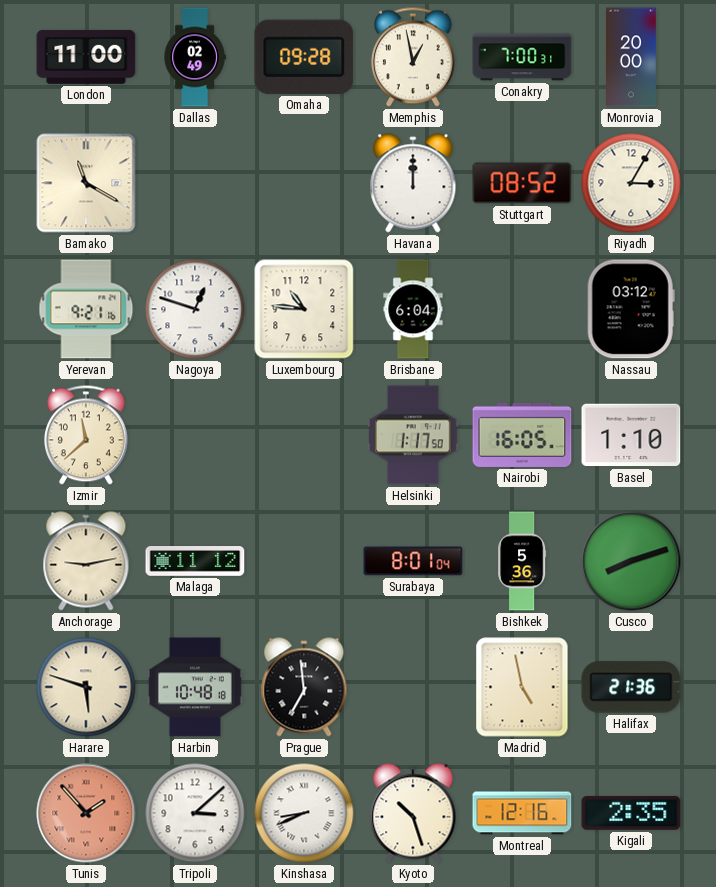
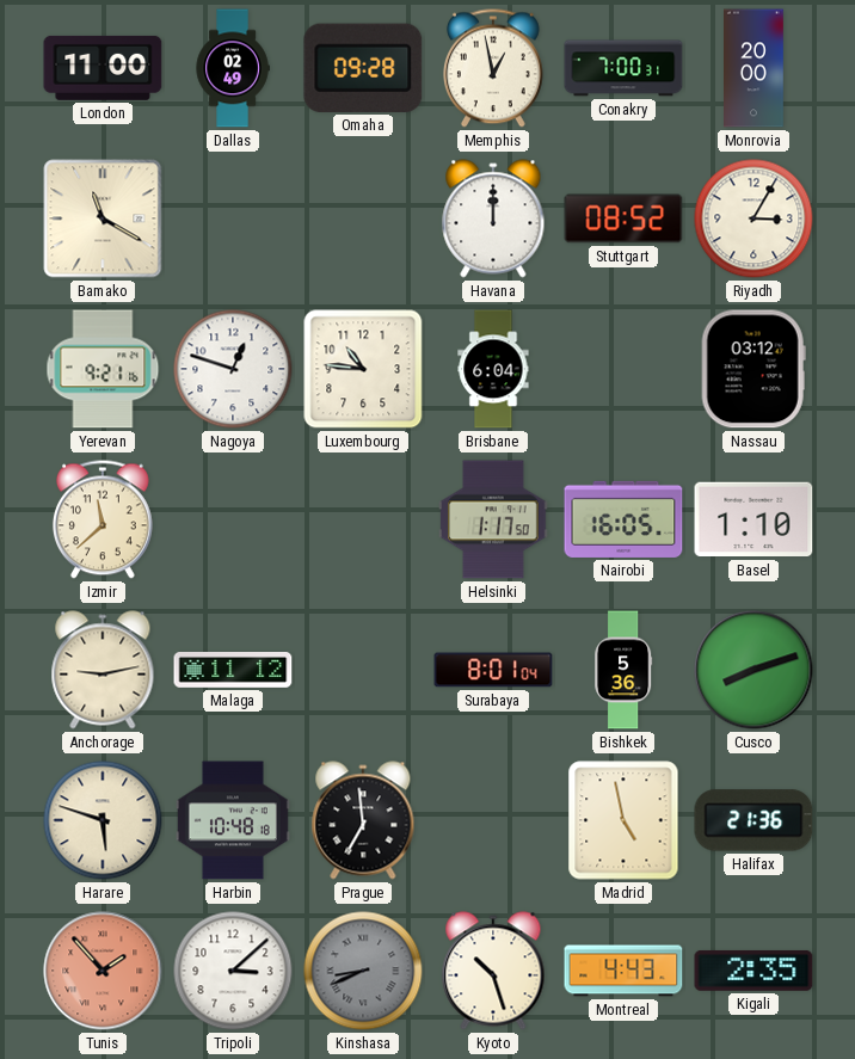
Kinshasa dial: white -> grey (363, 971)
Montreal: 12:16 -> 4:43 (623, 971)
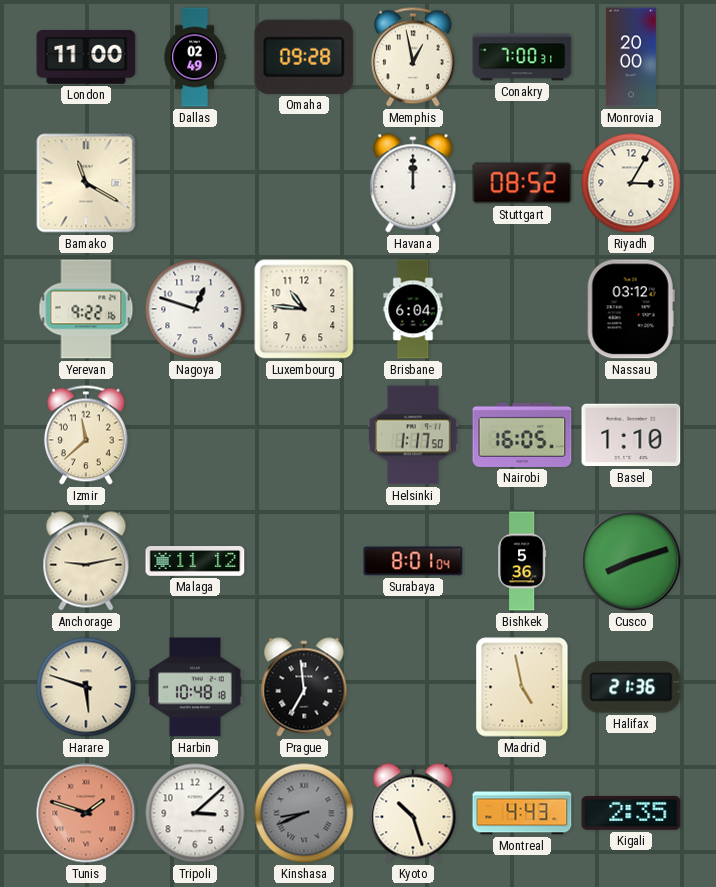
Yerevan: 9:21 -> 9:22 (86, 309)
Tunis: 1:53 -> 1:48 (86, 813)
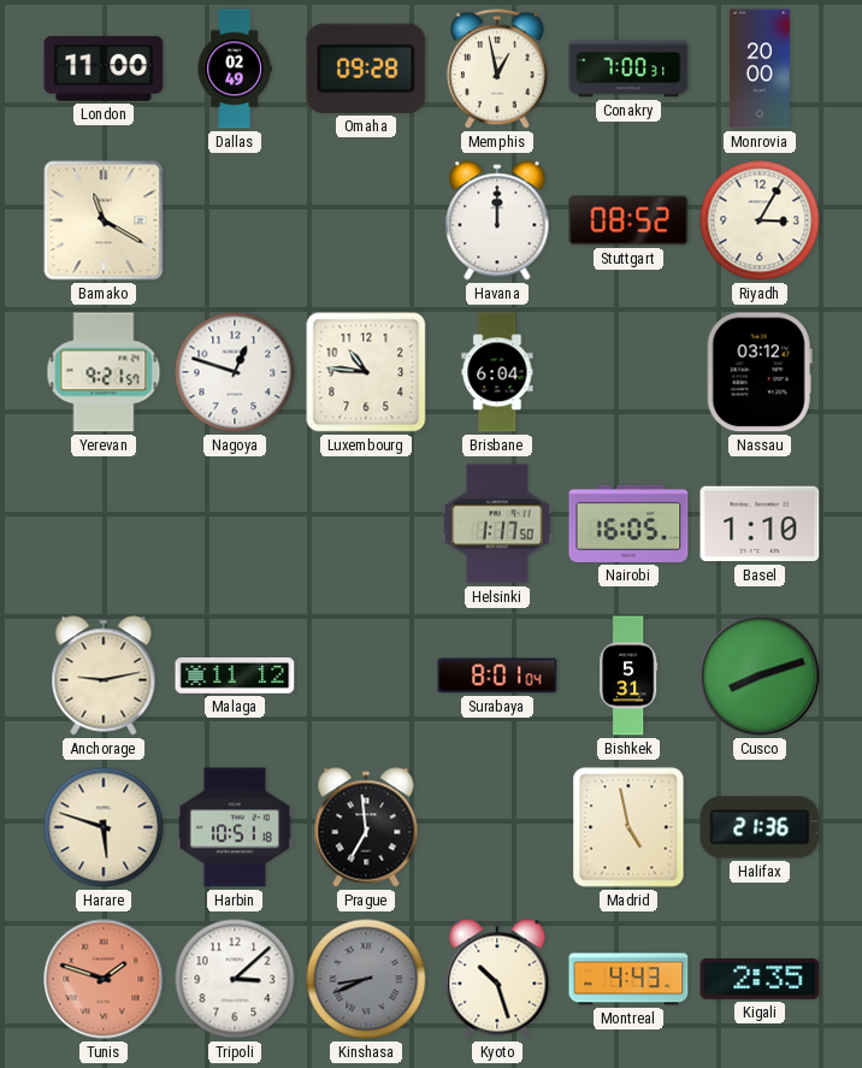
Yerevan: 9:22 -> 9:21 (104, 372)
Izmir: 11:38 -> none (86, 435)
Bishkek: 5:36 -> 5:31 (628, 675)
Harbin: 10:48 -> 10:51 (235, 827)
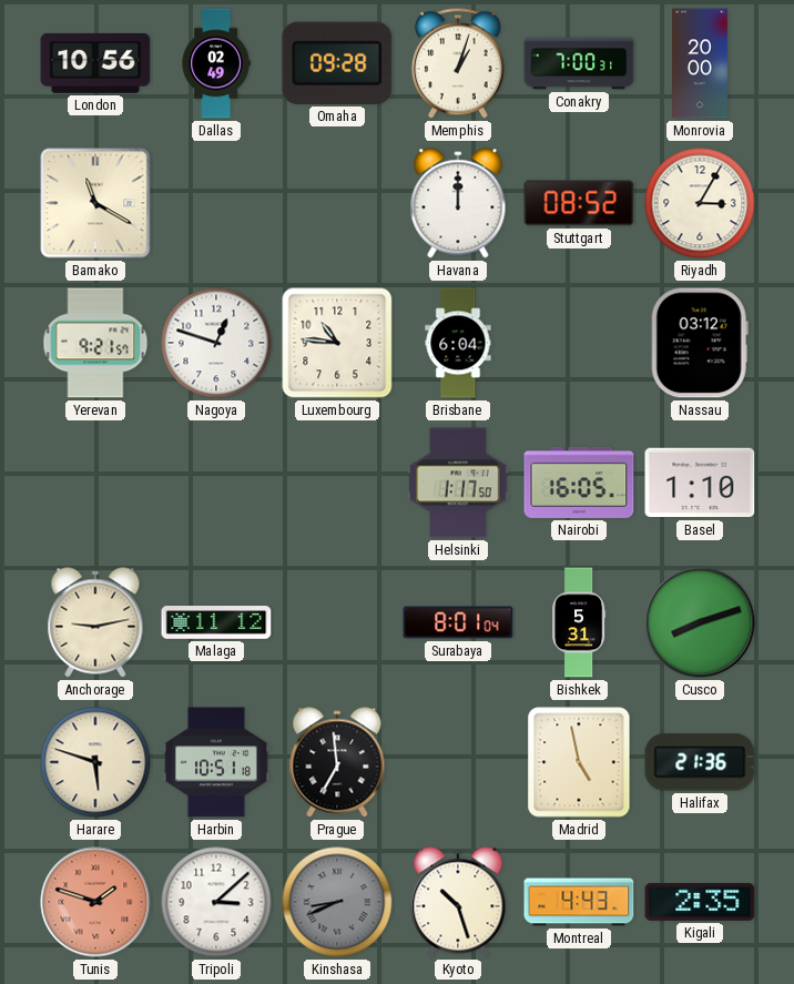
London: 11:00 -> 10:56 (95, 63)
Memphis: 12:58 -> 1:03 (458, 63)
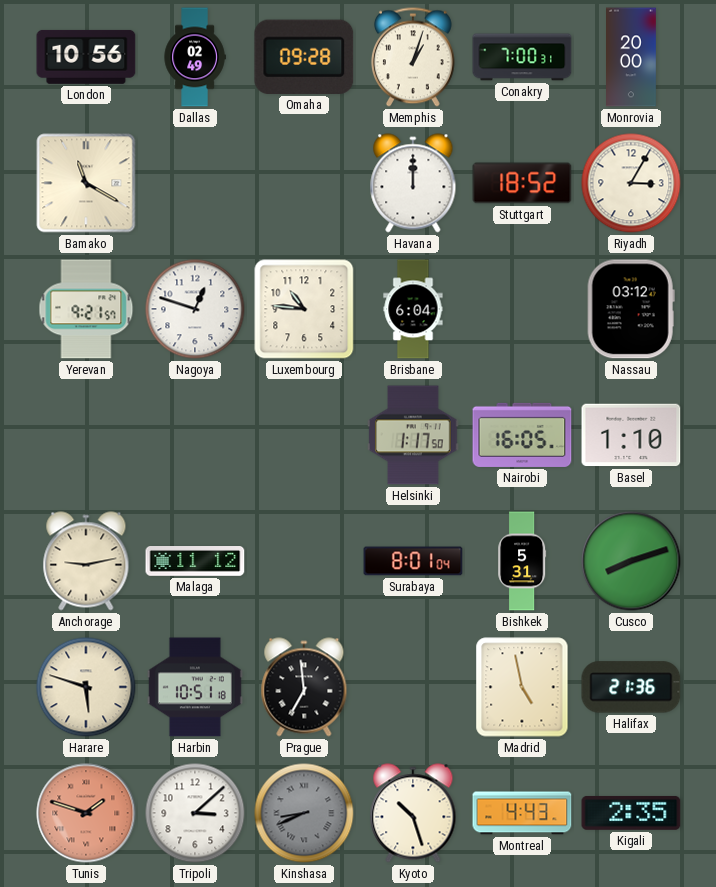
Stuttgart: 08:52 -> 18:52 (522, 183)
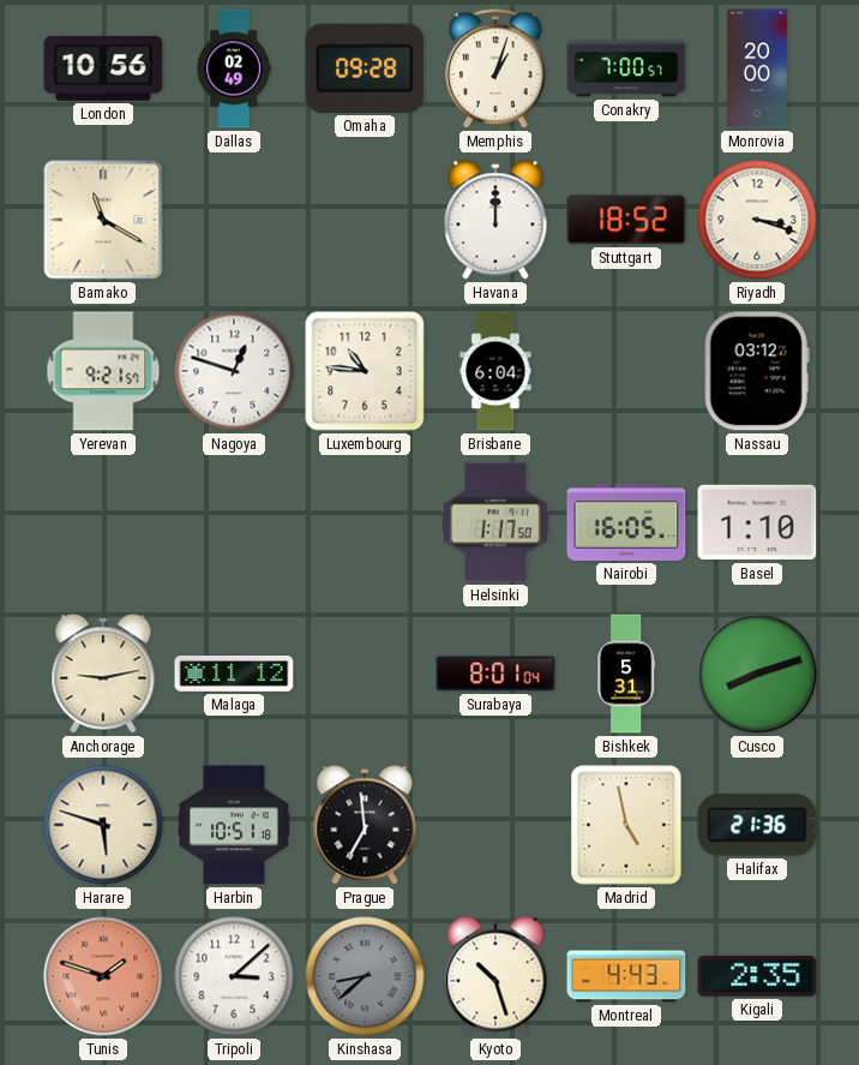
Conakry: 7:00:31 -> 7:00:57 (626, 68)
Riyadh: 3:05 -> 3:18 (757, 220)
Kinshasa: 8:41 -> 8:38 (365, 976)
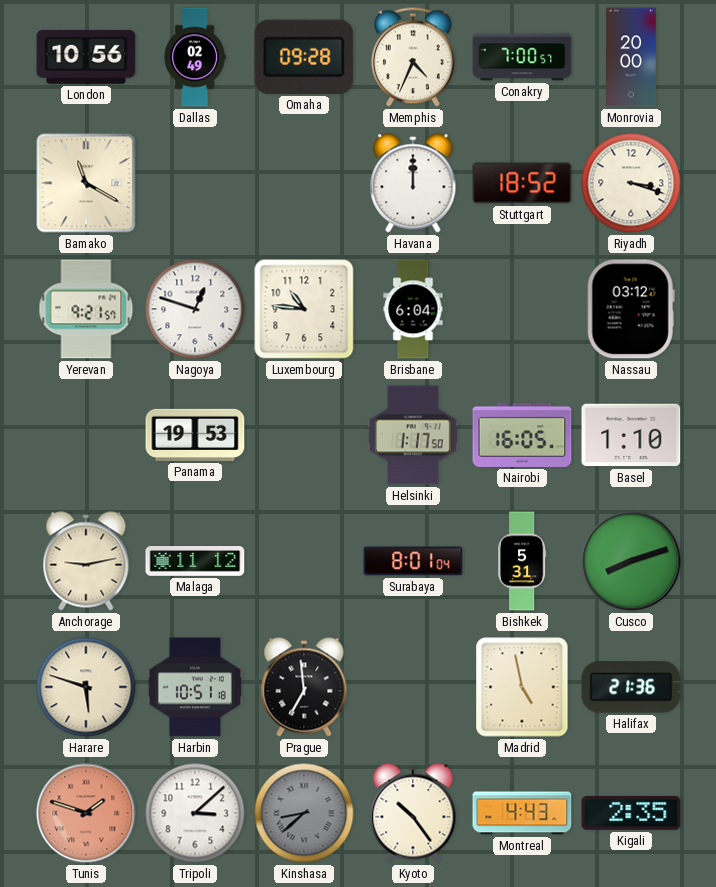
Memphis: 1:03 -> 4:34 (413, 57)
Panama: none -> 19:53 (195, 435)
Kyoto: 10:27 -> 10:24 (413, 813)
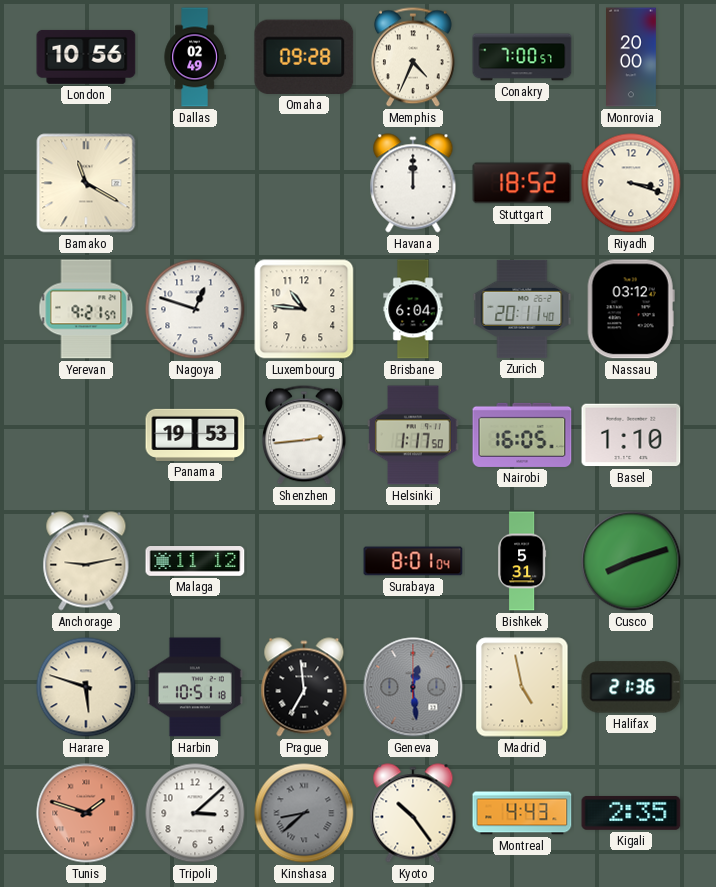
Zurich: none -> 20:11 (522, 309)
Shenzhen: none -> 2:44 (304, 435)
Geneva: none -> 12:29 (413, 687)
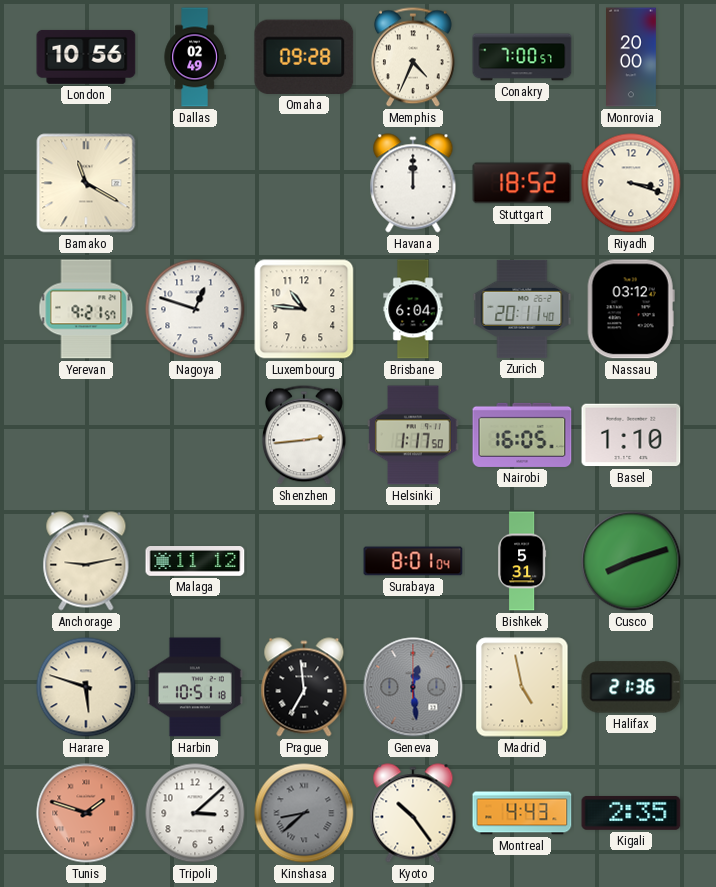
Panama: 19:53 -> none (195, 435)
